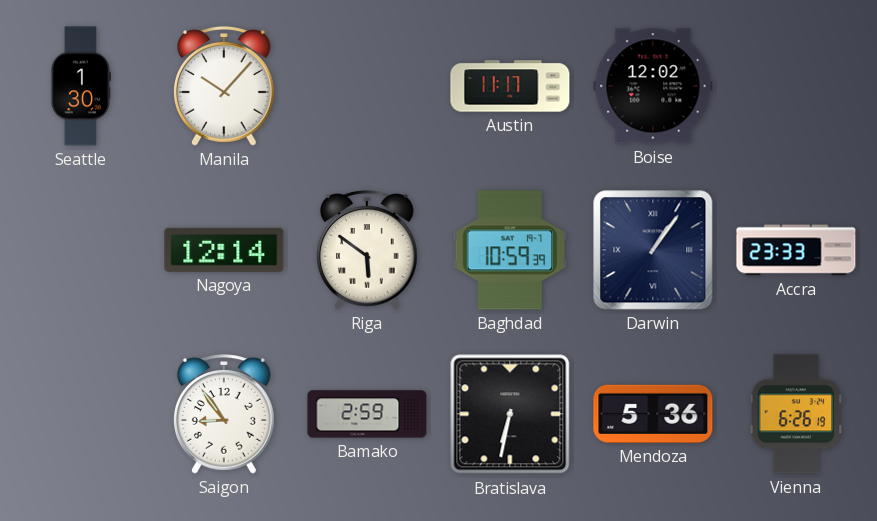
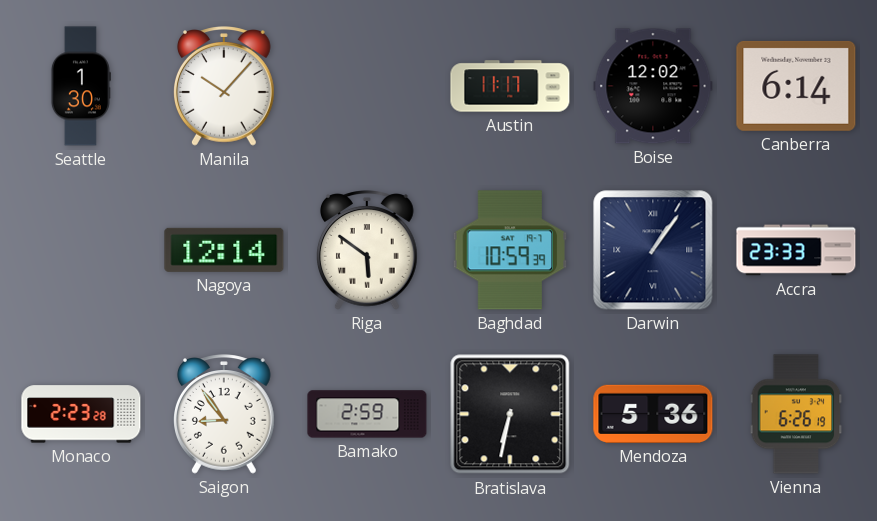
Canberra: none -> 6:14 (796, 86)
Monaco: none -> 2:23 (81, 414)
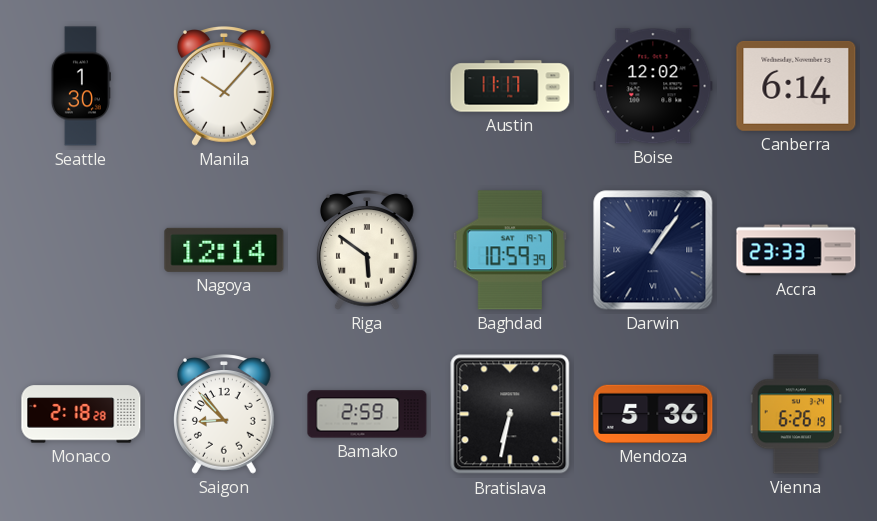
Monaco: 2:23 -> 2:18 (81, 414)
Saigon: 8:54 -> 8:53 (225, 414)
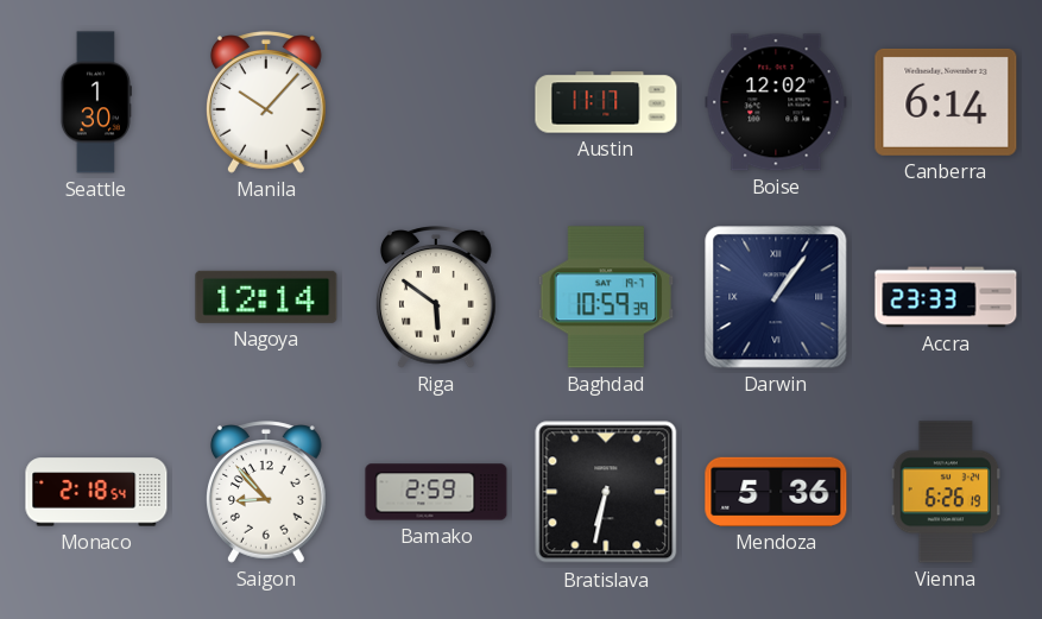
Monaco: 2:18:28 -> 2:18:54 (96, 492)
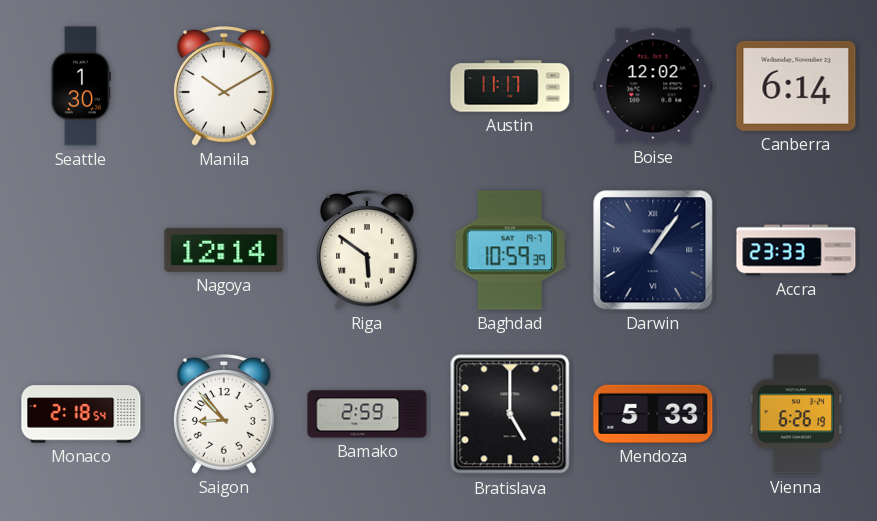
Manila: 10:07 -> 10:10 (225, 86)
Bratislava: 6:32 -> 5:00 (510, 414)
Mendoza: 5:36 -> 5:33 (653, 414)
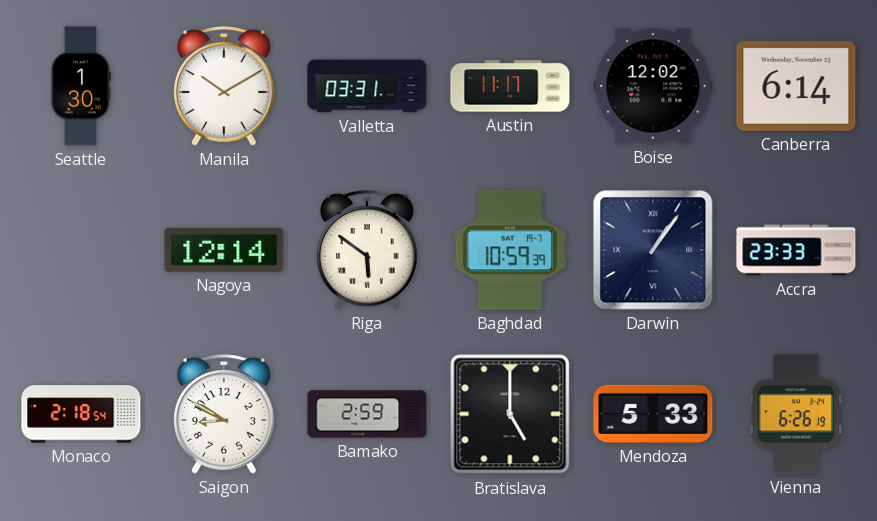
Valletta: none -> 03:31 (367, 86)
Saigon: 8:53 -> 8:50 (225, 414)
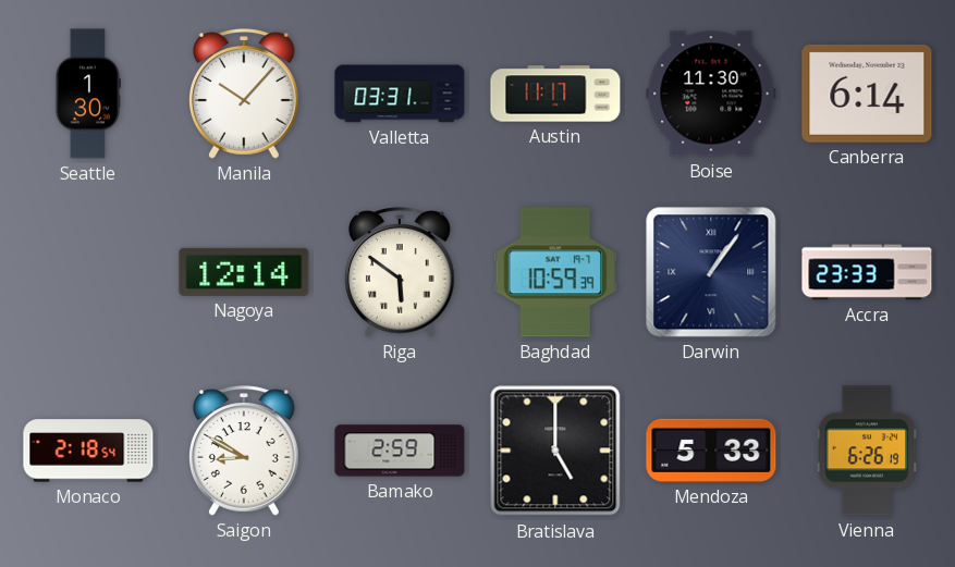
Manila: 10:10 -> 10:07 (245, 94)
Boise: 12:02 -> 11:30 (711, 94)
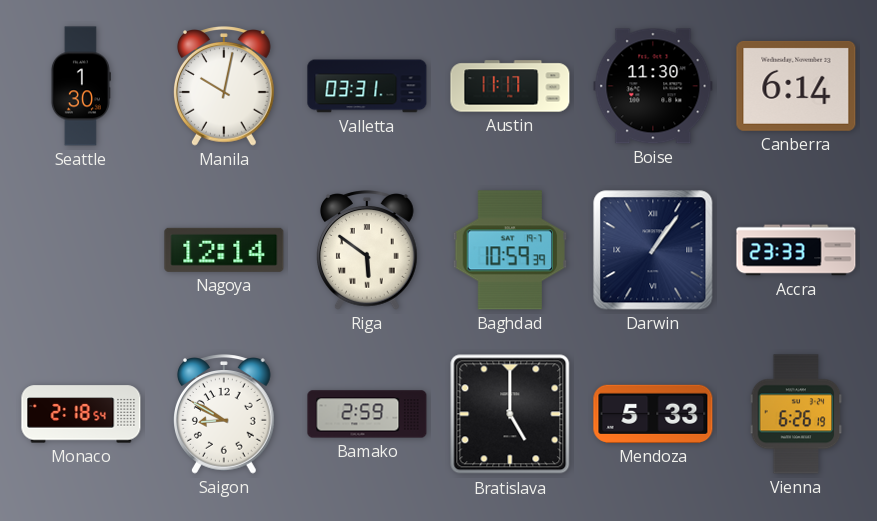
Manila: 10:07 -> 10:02 (225, 86)
